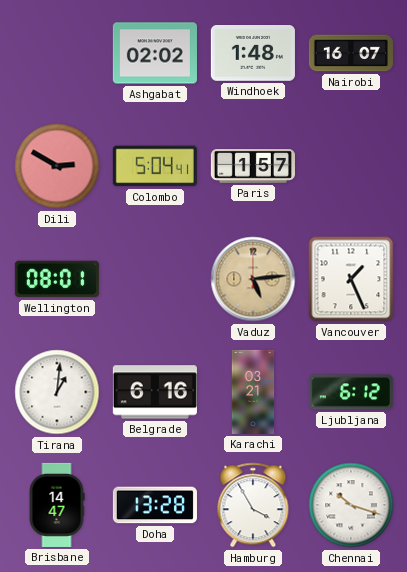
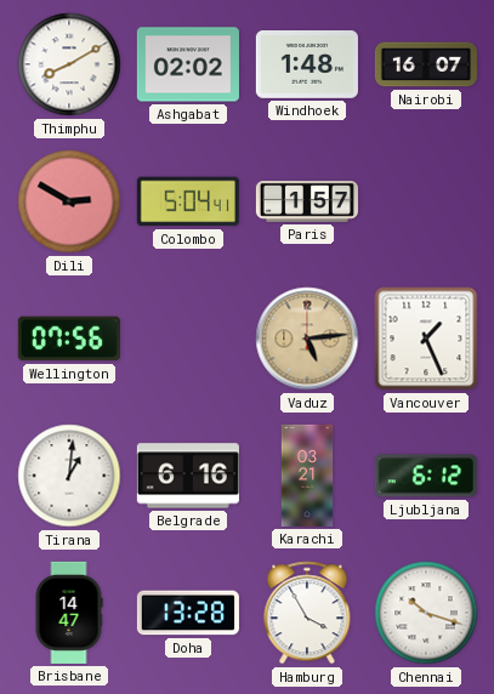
Thimphu: none -> 8:10 (69, 64)
Wellington: 08:01 -> 07:56 (69, 339)
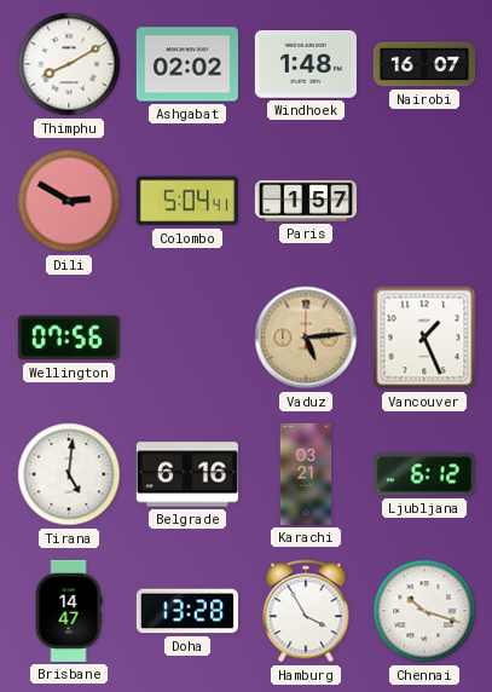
Tirana: 1:01 -> 5:01 (69, 474)
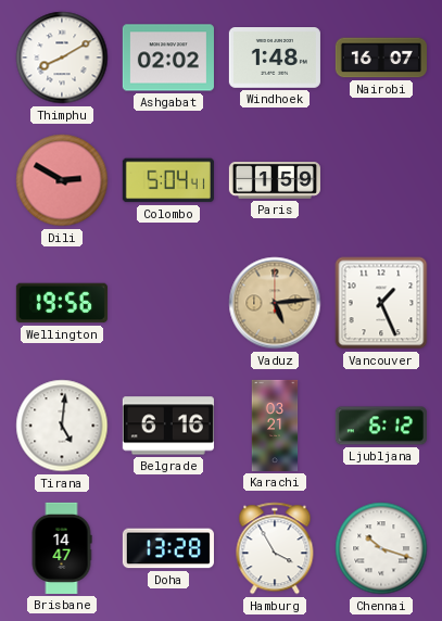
Paris: 1:57 -> 1:59 (275, 181)
Wellington: 07:56 -> 19:56 (62, 303)
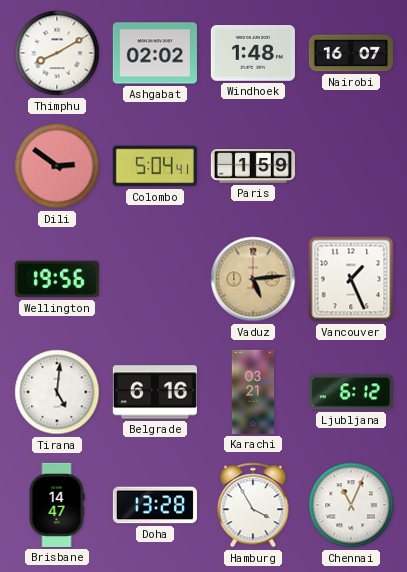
Dili: 2:50 -> 2:51 (57, 166)
Chennai: 10:18 -> 11:04 (351, 505)
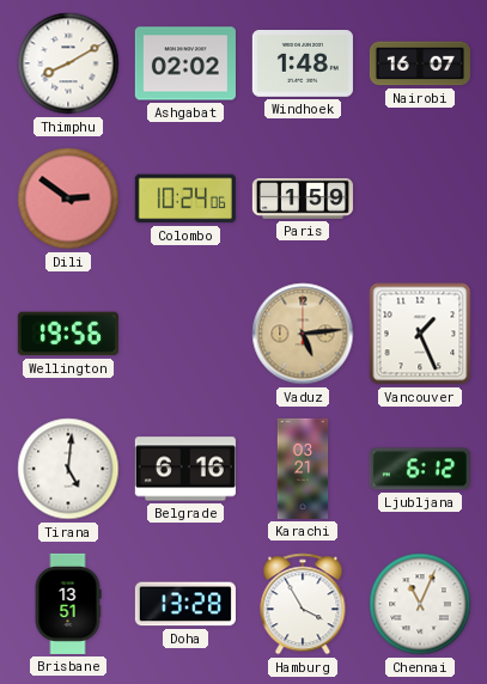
Colombo: 5:04 -> 10:24 (185, 199)
Brisbane: 14:47 -> 13:51 (68, 604)
